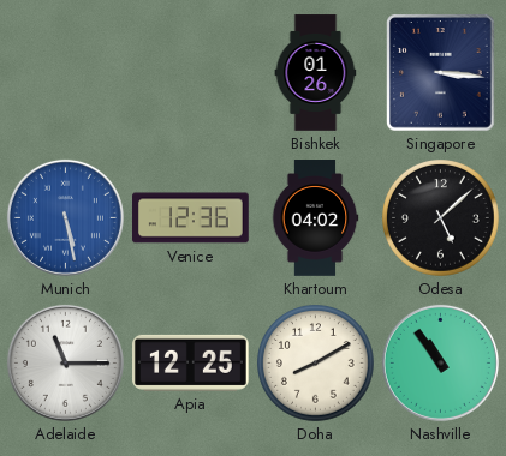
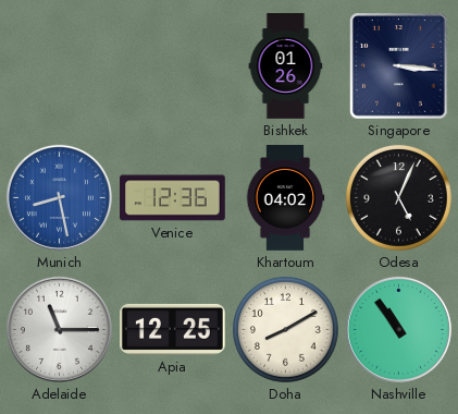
Munich: 5:28 -> 8:28 (59, 197)
Odesa: 5:08 -> 5:04 (399, 198)
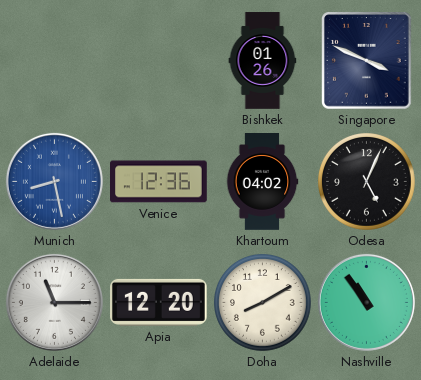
Singapore: 3:16 -> 3:49 (367, 61)
Apia: 12:25 -> 12:20 (159, 302)
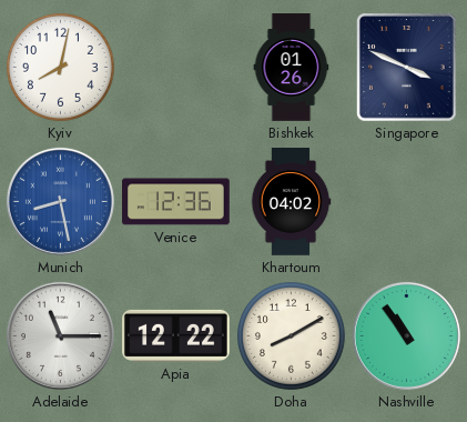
Kyiv: none -> 8:02 (61, 68)
Odesa: 5:04 -> none (367, 182)
Apia: 12:20 -> 12:22 (176, 335)
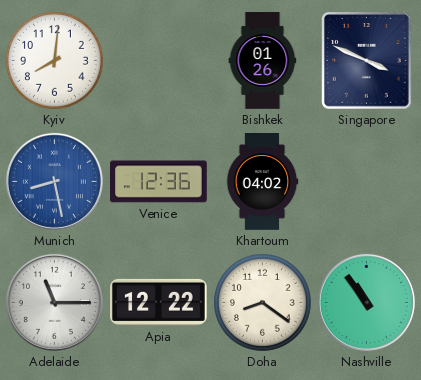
Kyiv: 8:02 -> 8:01 (55, 61)
Doha: 8:10 -> 8:21 (263, 303)
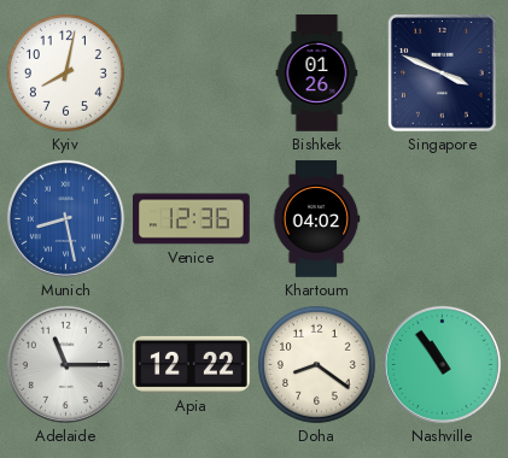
Kyiv: 8:01 -> 8:02 (66, 74)
